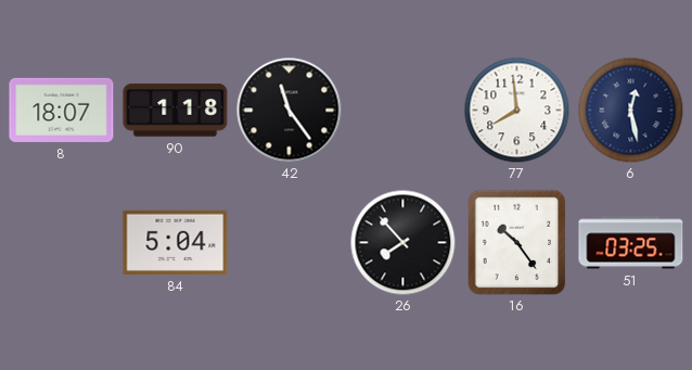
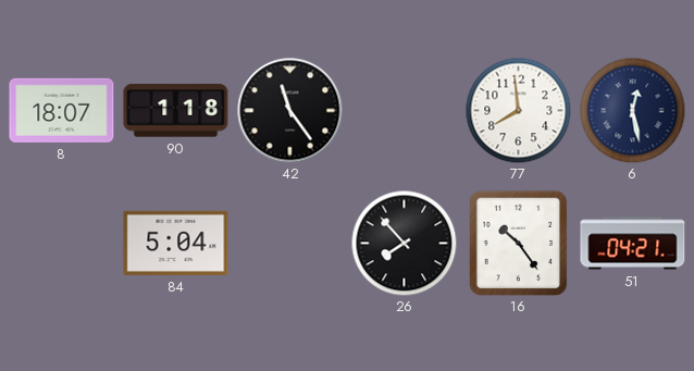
51: 03:25 -> 04:21 (633, 244)
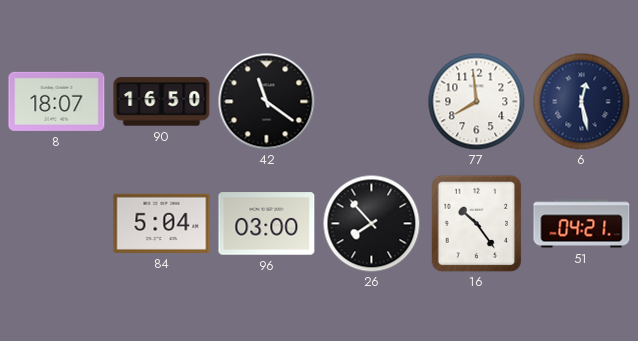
90: 1:18 -> 16:50 (162, 102)
42: 11:24 -> 11:21 (267, 102)
96: none -> 03:00 (267, 224)
